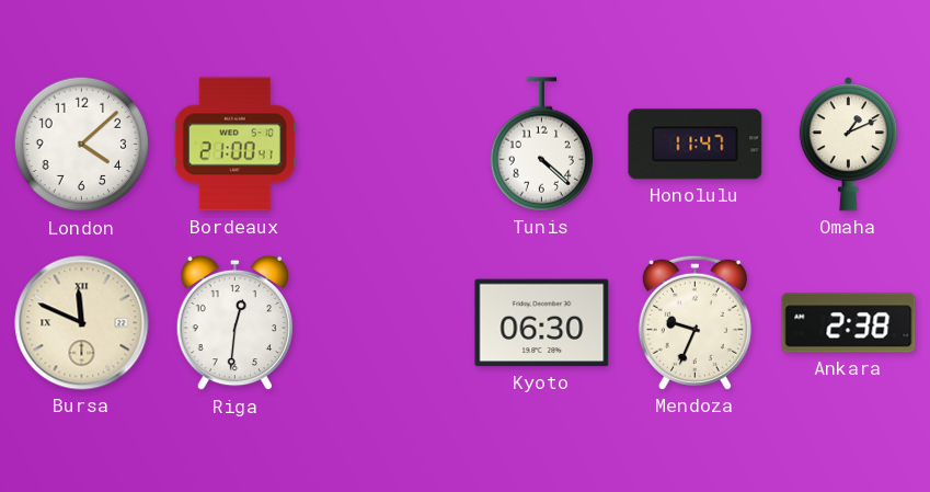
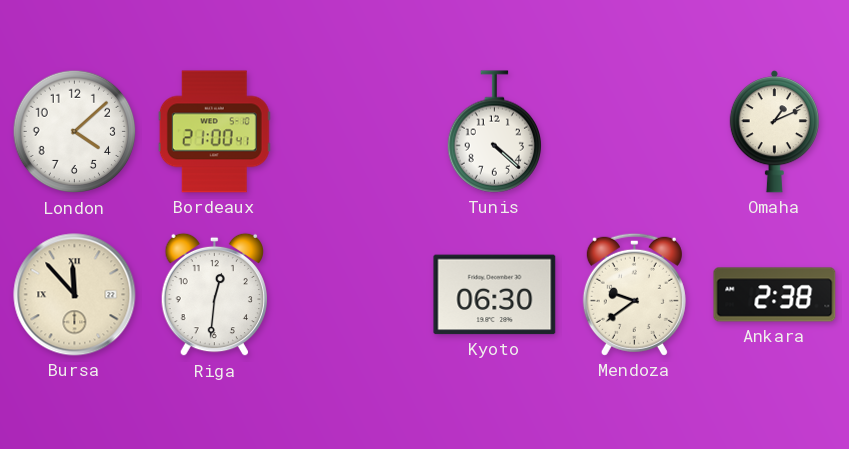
Honolulu: 11:47 -> none (696, 145)
Bursa: 11:49 -> 11:53 (75, 295)
Mendoza: 9:34 -> 9:39 (634, 294)
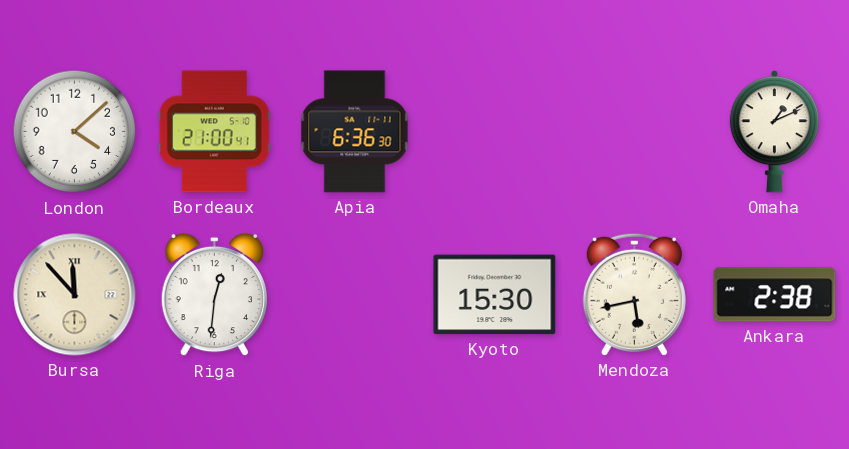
Apia: none -> 6:36 (355, 132)
Tunis: 4:22 -> none (494, 132)
Kyoto: 06:30 -> 15:30 (495, 295)
Mendoza: 9:39 -> 5:43 (634, 294)
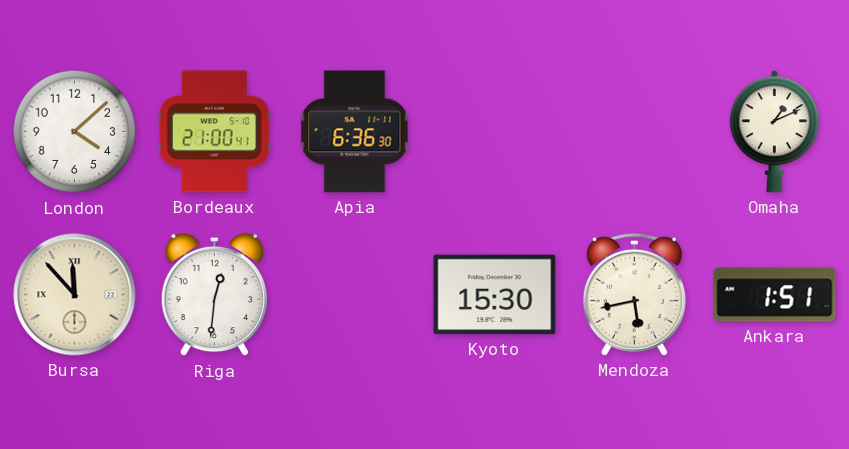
Ankara: 2:38 -> 1:51 (775, 295)
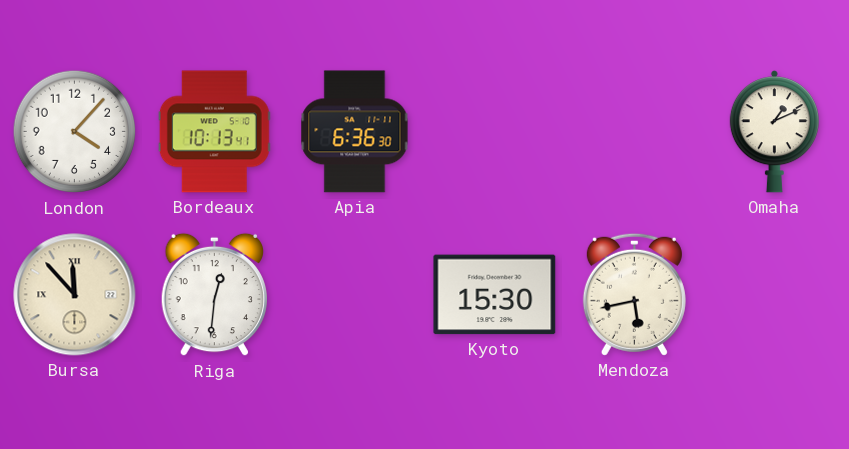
London: 4:08 -> 4:07 (75, 132)
Bordeaux: 21:00 -> 10:13 (214, 132)
Ankara: 1:51 -> none (775, 295)
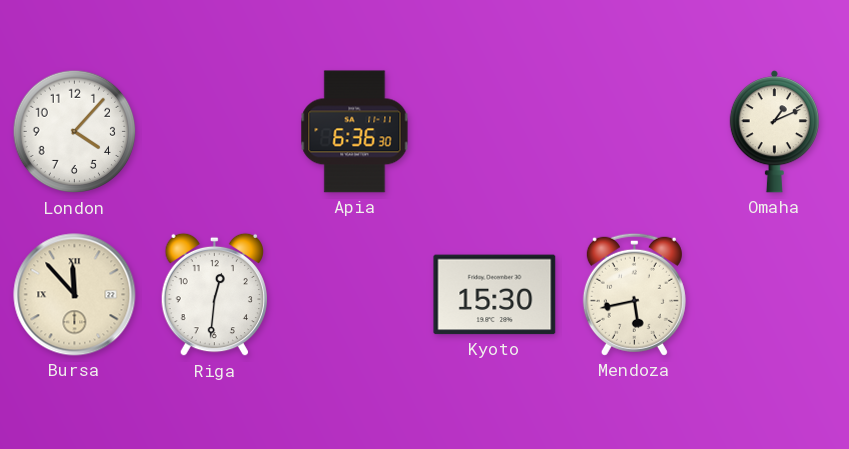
Bordeaux: 10:13 -> none (214, 132)
